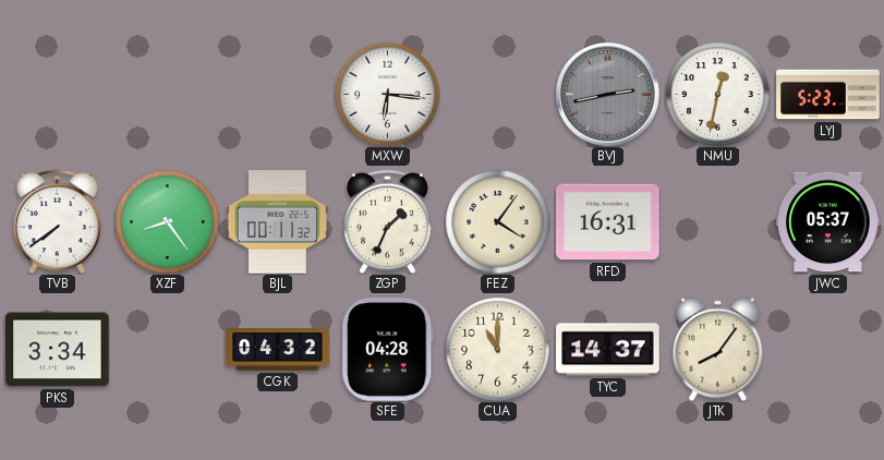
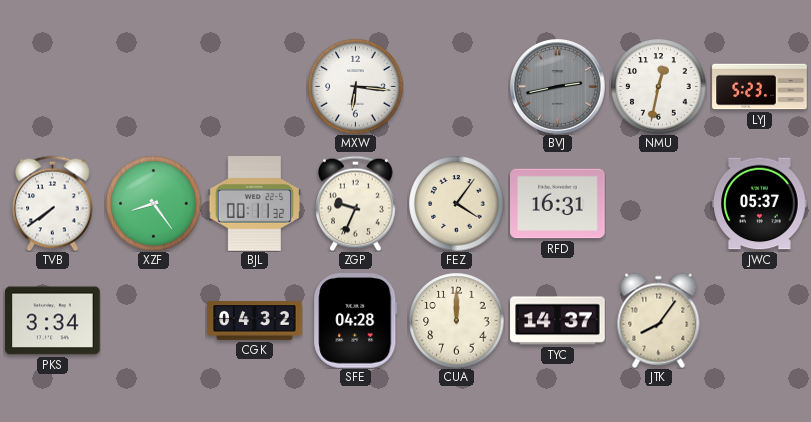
ZGP: 1:34 -> 9:34 (356, 203)
CUA: 11:00 -> 12:00 (456, 320)
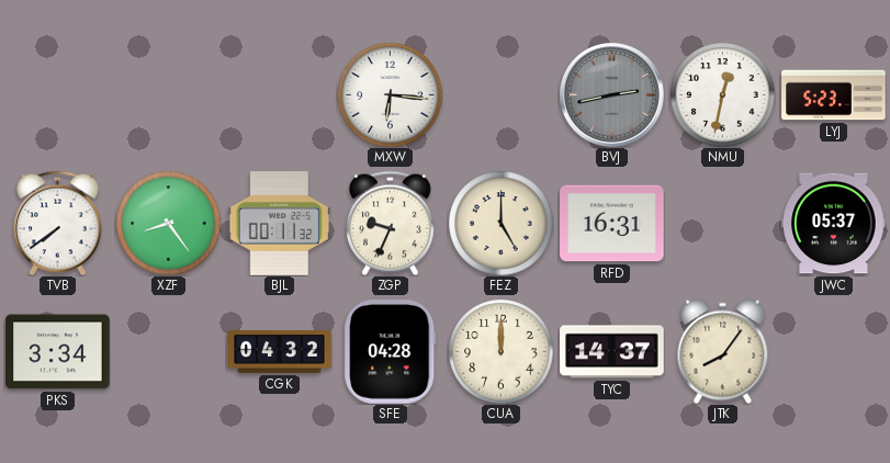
FEZ: 4:06 -> 5:00 (500, 223)
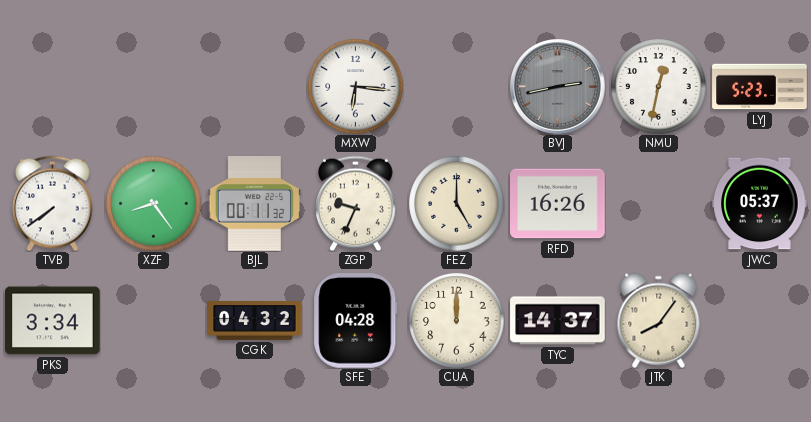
RFD: 16:31 -> 16:26 (558, 204)
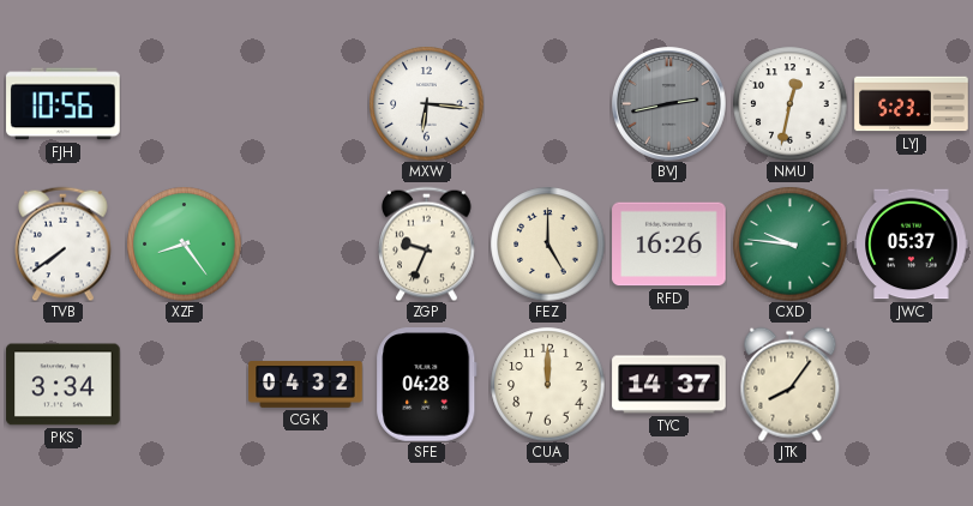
FJH: none -> 10:56 (64, 104)
BJL: 00:11 -> none (255, 204)
CXD: none -> 9:46 (789, 243)
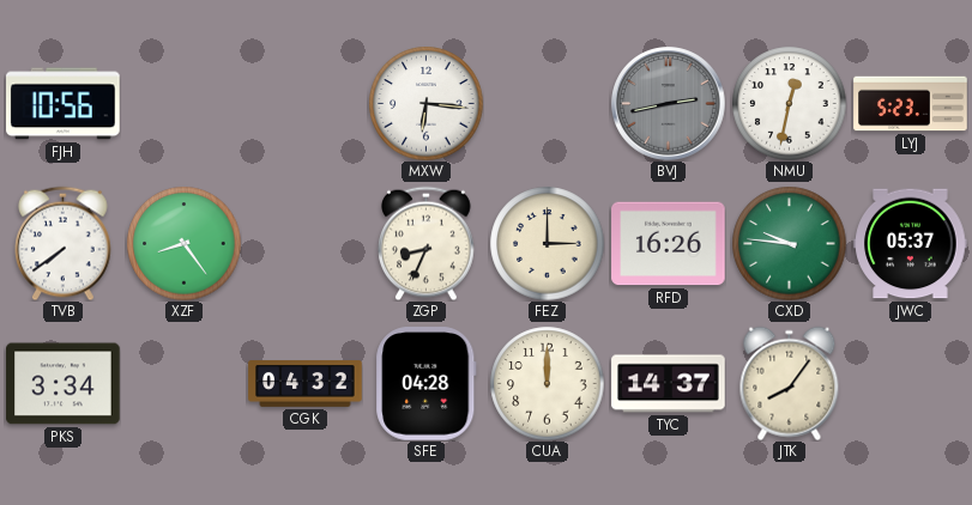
ZGP: 9:34 -> 8:34 (427, 243)
FEZ: 5:00 -> 3:00 (547, 243)
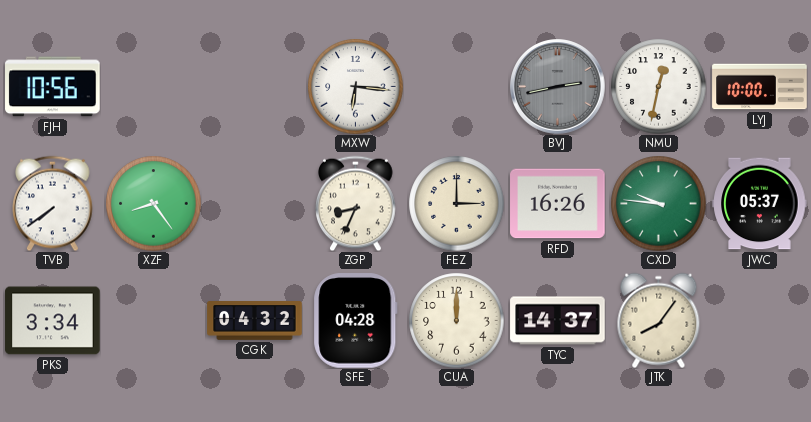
LYJ: 5:23 -> 10:00 (760, 87)
